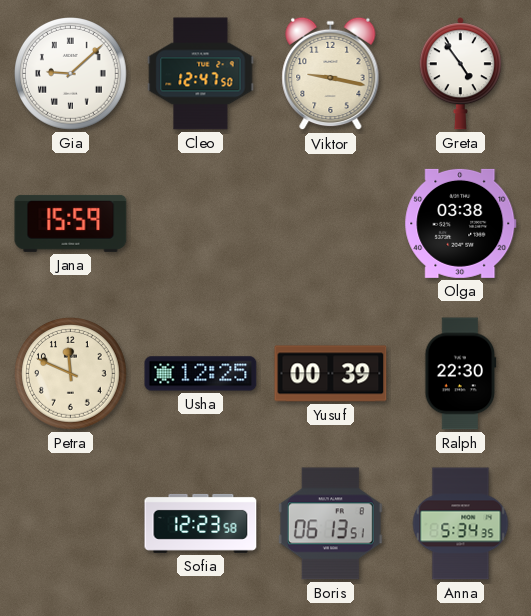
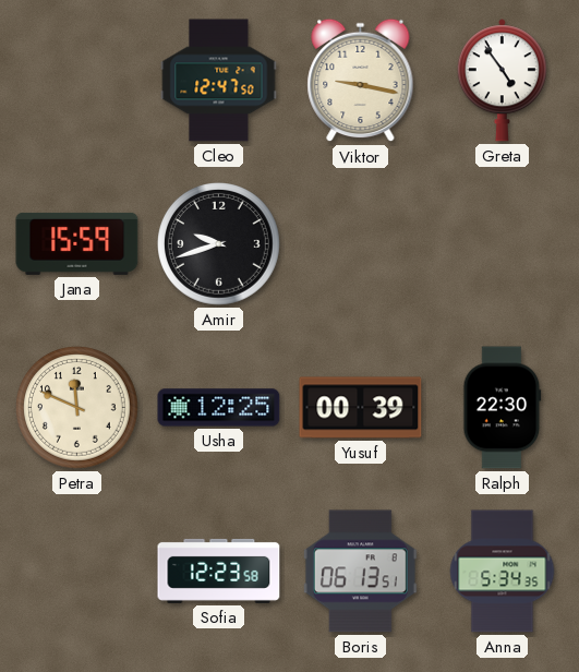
Gia: 9:08 -> none (71, 74)
Amir: none -> 9:42 (219, 244)
Olga: 03:38 -> none (461, 223)
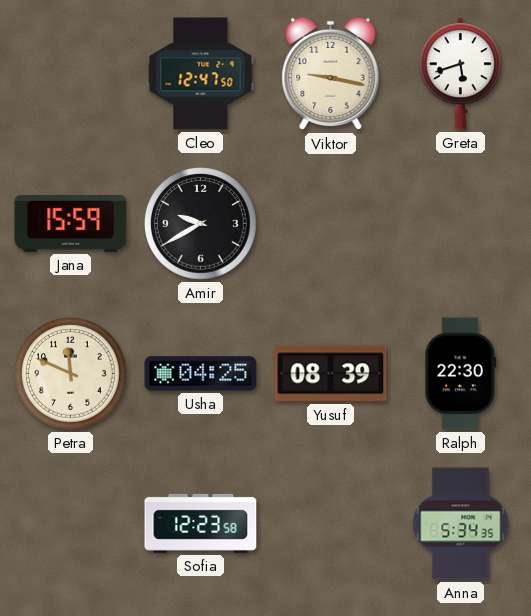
Greta: 4:54 -> 5:42 (460, 74)
Amir: 9:42 -> 9:40 (201, 224)
Usha: 12:25 -> 04:25 (201, 374)
Yusuf: 00:39 -> 08:39 (331, 374)
Boris: 06:13 -> none (360, 572)
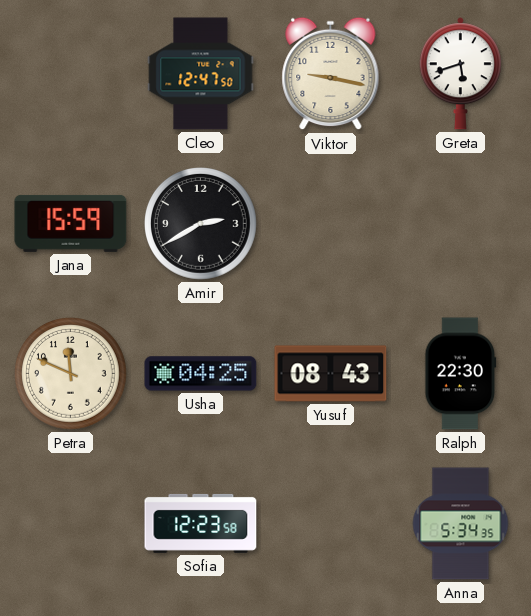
Amir: 9:40 -> 2:40 (201, 224)
Yusuf: 08:39 -> 08:43 (331, 374)
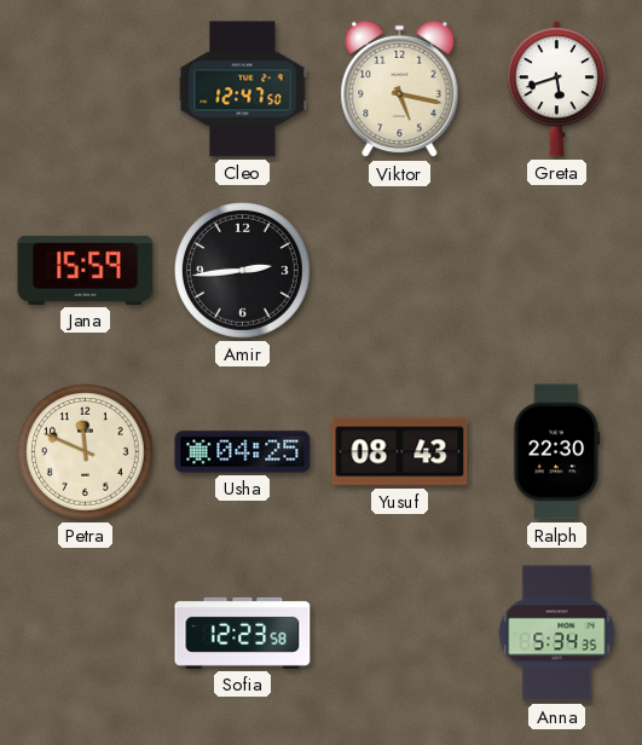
Viktor: 9:17 -> 5:17 (400, 89)
Amir: 2:40 -> 2:44 (243, 271)
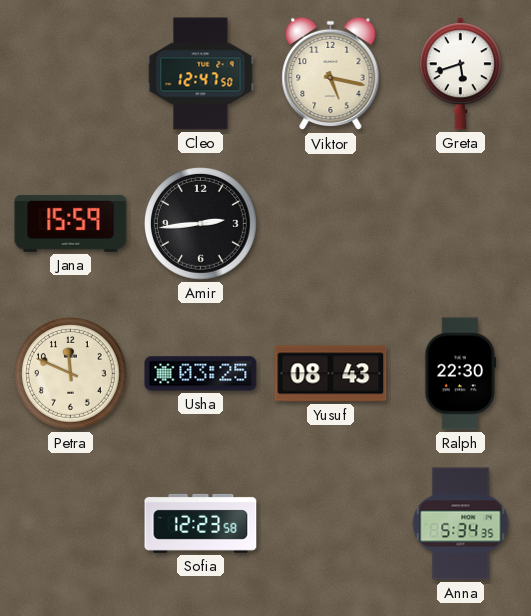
Usha: 04:25 -> 03:25 (201, 374)
